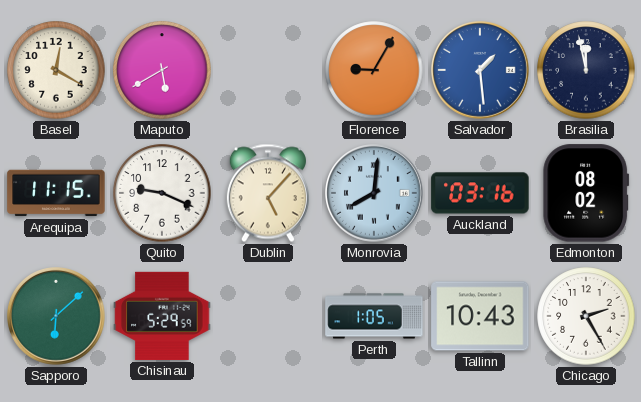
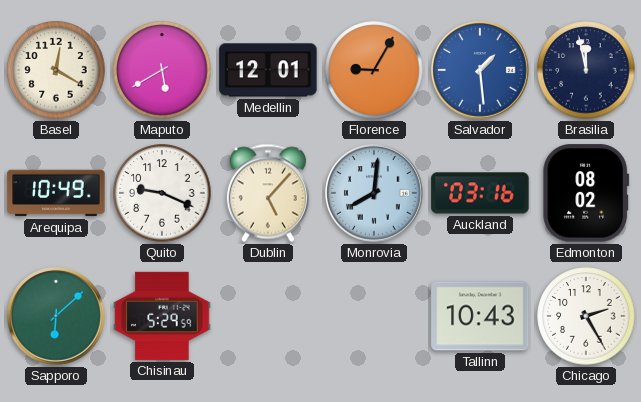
Medellin: none -> 12:01 (268, 70)
Arequipa: 11:15 -> 10:49 (56, 193)
Perth: 1:05 -> none (374, 316)
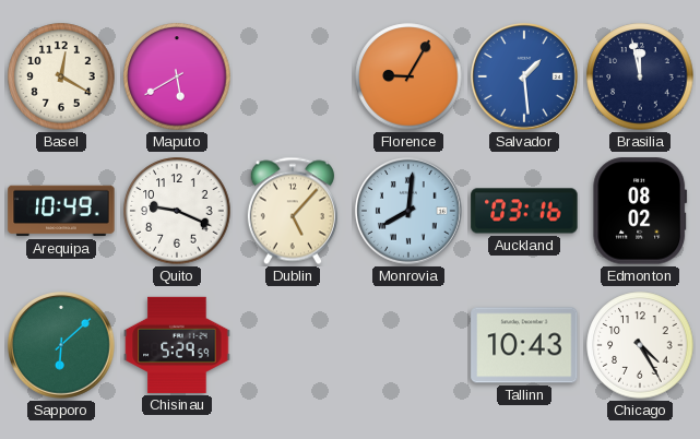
Medellin: 12:01 -> none (268, 70)
Chicago: 2:25 -> 4:25 (640, 345)
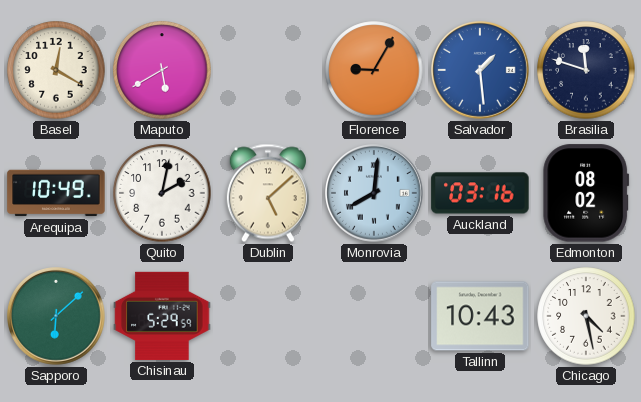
Brasilia: 11:58 -> 11:48 (586, 70)
Quito: 9:19 -> 2:02 (162, 193)
Dublin: 5:07 -> 5:08 (268, 193)
Chicago: 4:25 -> 4:28 (586, 316)
